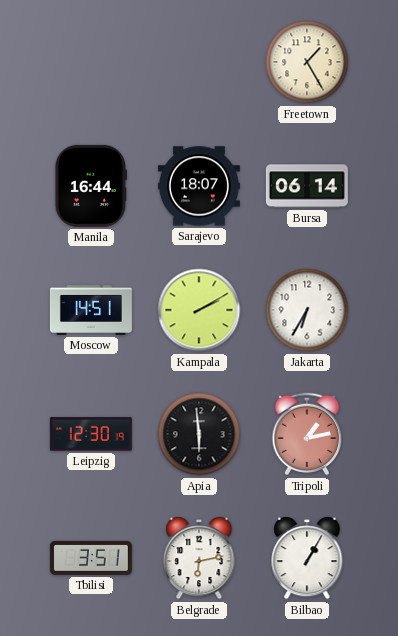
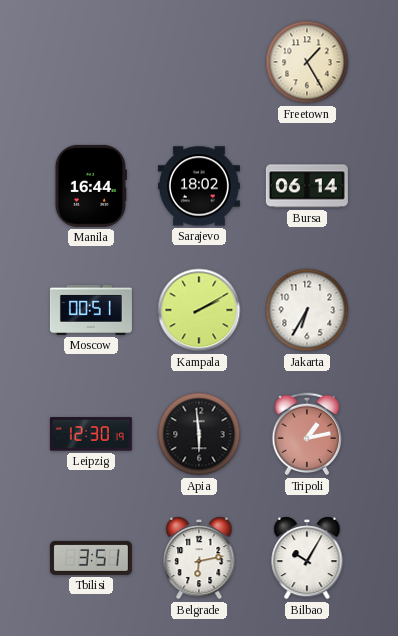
Sarajevo: 18:07 -> 18:02 (199, 186)
Moscow: 14:51 -> 00:51 (91, 310)
Bilbao: 1:05 -> 10:05 (307, 558)
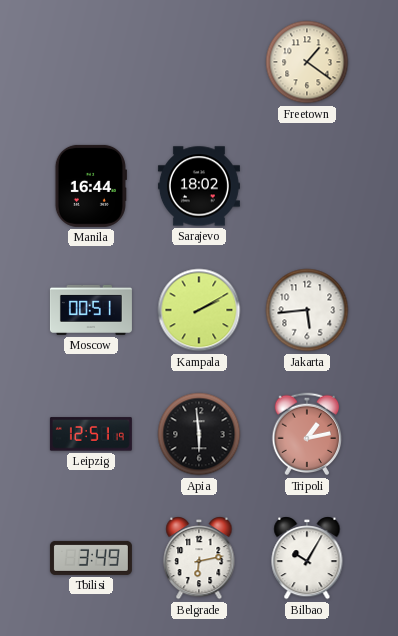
Freetown: 1:25 -> 1:21 (307, 62)
Bursa: 06:14 -> none (307, 186)
Jakarta: 6:35 -> 5:44 (307, 310)
Leipzig: 12:30 -> 12:51 (91, 434)
Tbilisi: 3:51 -> 3:49 (91, 558)
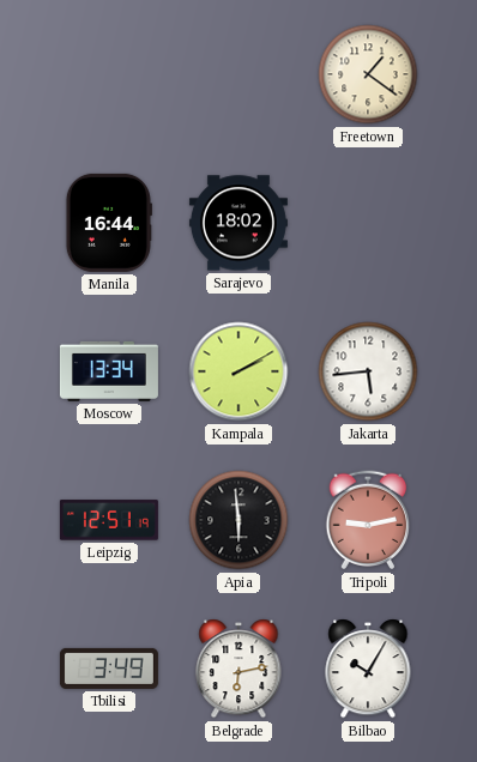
Moscow: 00:51 -> 13:34 (109, 371)
Tripoli: 1:13 -> 9:13 (368, 520)
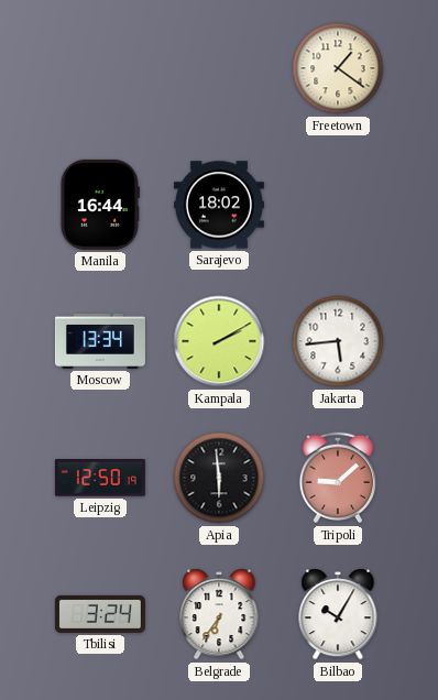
Leipzig: 12:51 -> 12:50 (100, 478)
Tripoli: 9:13 -> 9:08 (338, 478)
Tbilisi: 3:49 -> 3:24 (100, 614)
Belgrade: 6:13 -> 6:36 (219, 614)
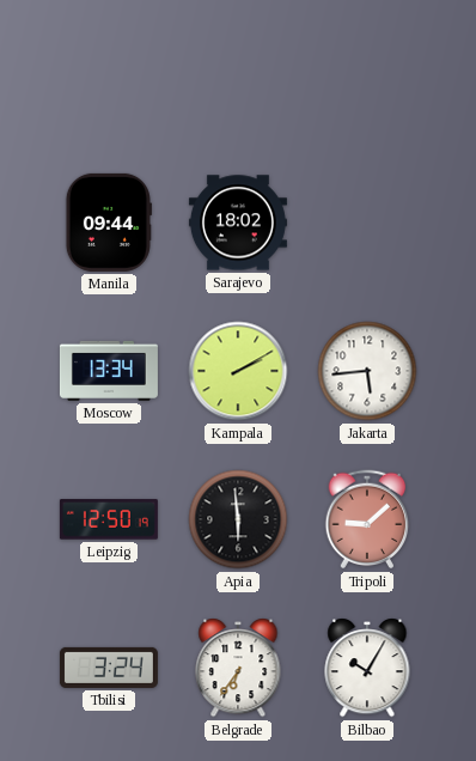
Freetown: 1:21 -> none (338, 68)
Manila: 16:44 -> 09:44 (109, 223)
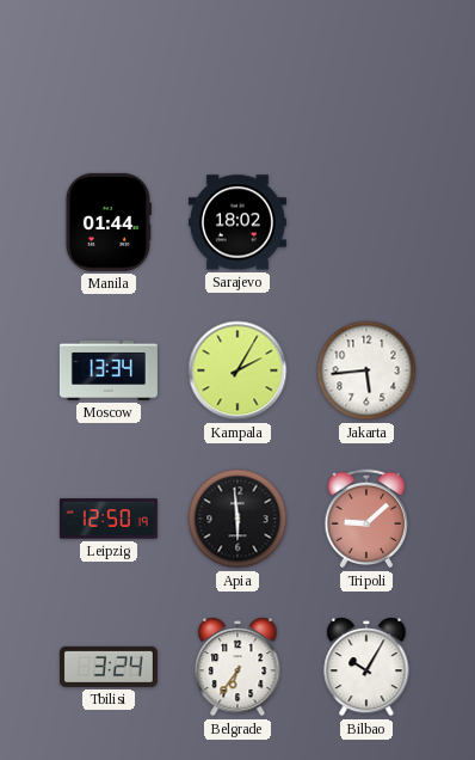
Manila: 09:44 -> 01:44 (109, 222)
Kampala: 2:10 -> 2:05 (237, 370)
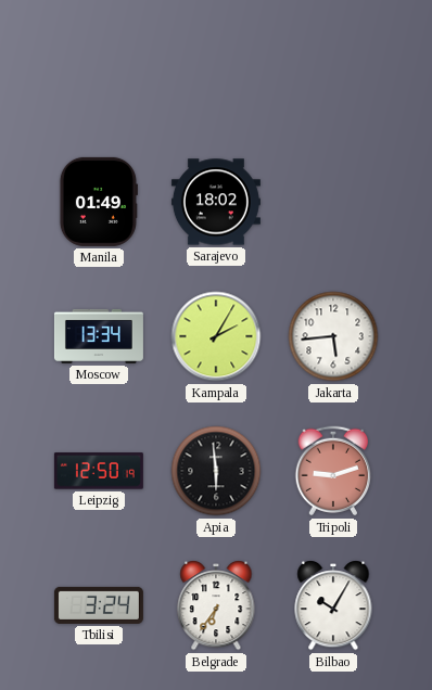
Manila: 01:44 -> 01:49 (99, 202)
Tripoli: 9:08 -> 9:12 (333, 471)
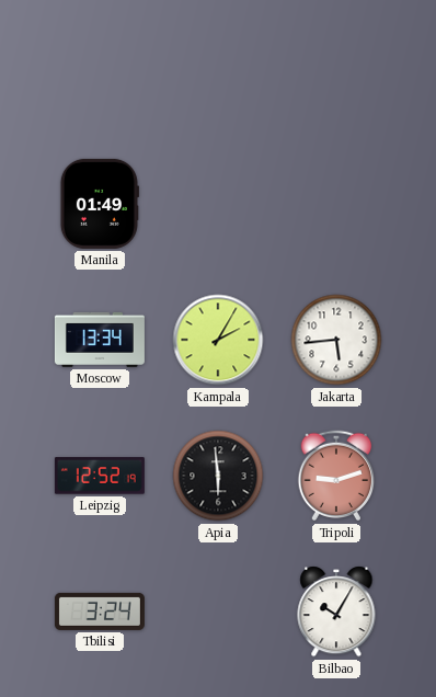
Sarajevo: 18:02 -> none (216, 202)
Leipzig: 12:50 -> 12:52 (100, 476)
Belgrade: 6:36 -> none (216, 605)
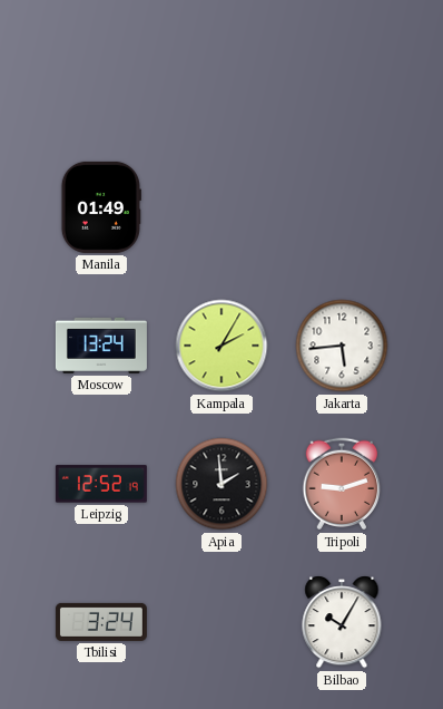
Moscow: 13:34 -> 13:24 (101, 346)
Apia: 5:59 -> 1:59 (221, 484)
